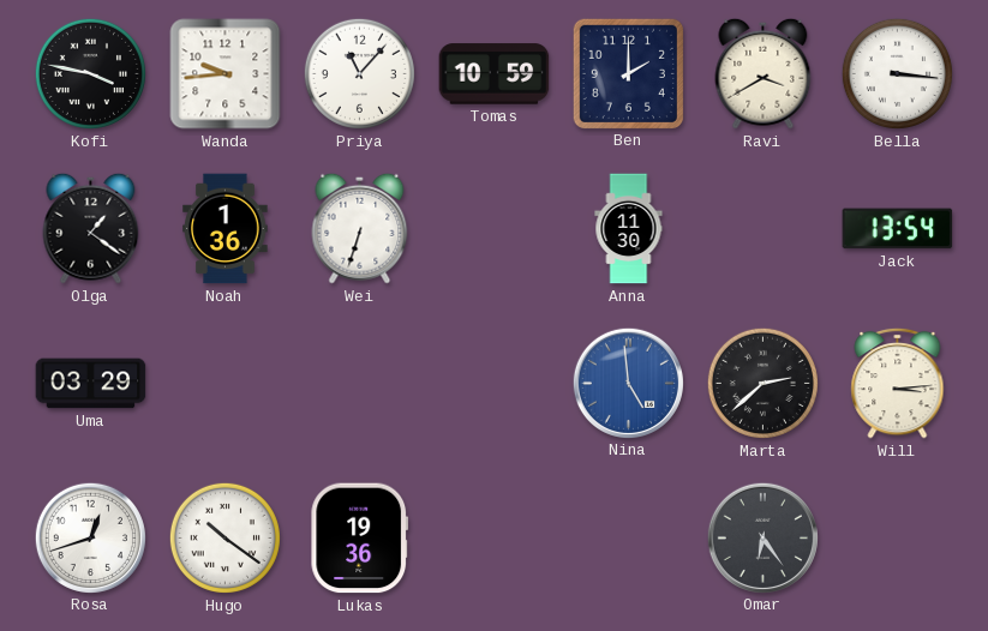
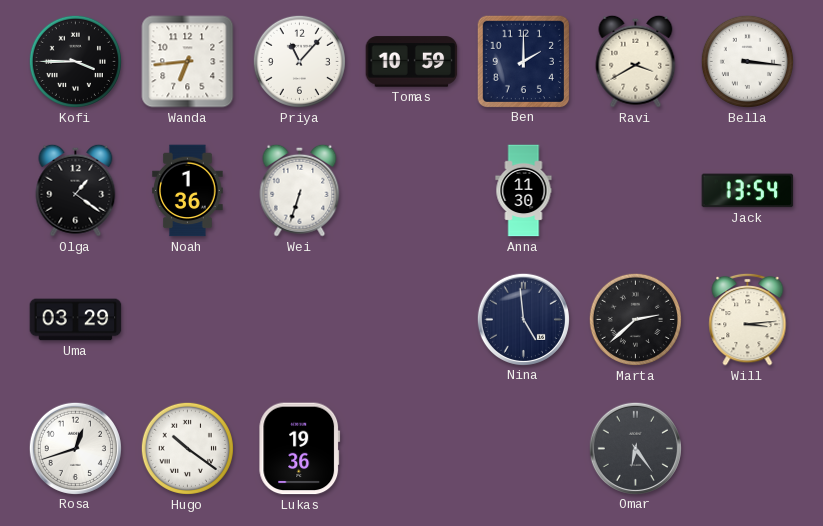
Kofi: 3:47 -> 3:45 (75, 61)
Wanda: 9:44 -> 6:44 (188, 62)
Nina dial: blue -> navy (523, 319)
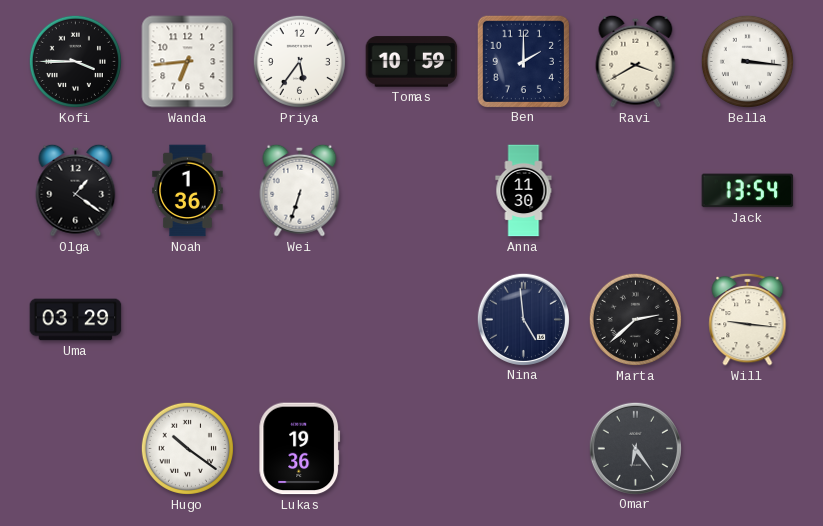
Priya: 11:07 -> 5:36 (299, 61)
Will: 3:14 -> 9:16 (748, 319)
Rosa: 12:42 -> none (75, 448)
